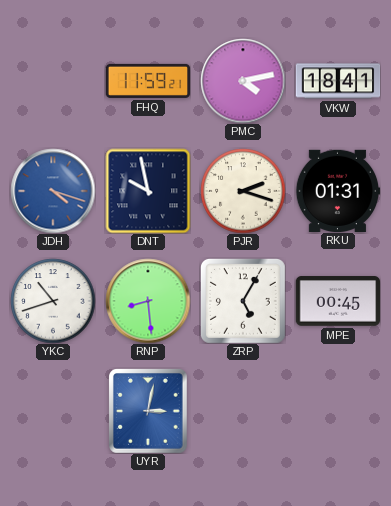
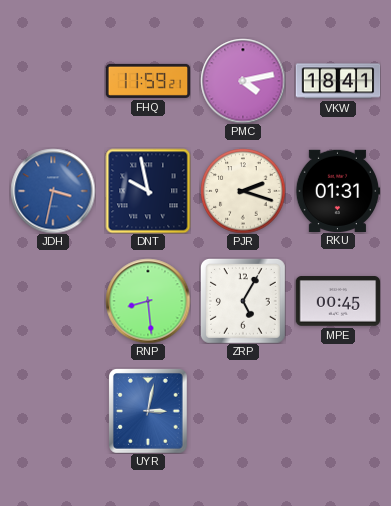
JDH: 4:18 -> 3:32 (53, 191)
YKC: 10:42 -> none (53, 301)
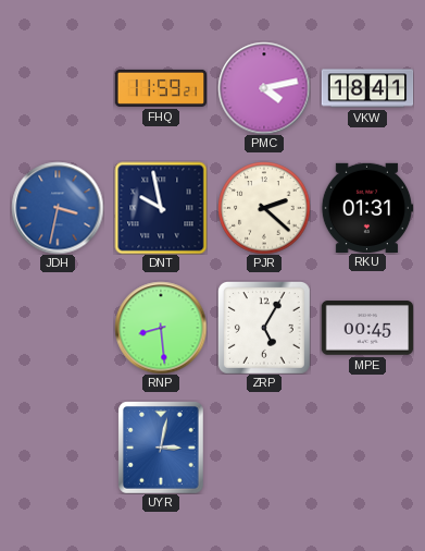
PJR: 2:18 -> 2:22 (264, 208)
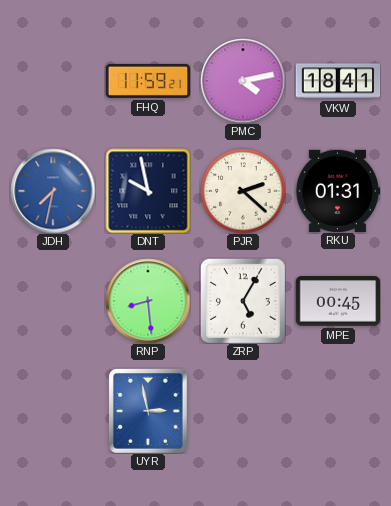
JDH: 3:32 -> 7:32 (53, 191)
UYR: 3:02 -> 2:58 (149, 411)
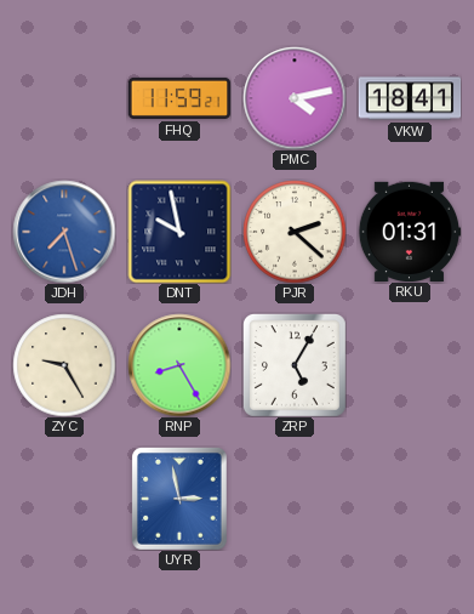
JDH: 7:32 -> 7:27 (64, 232)
ZYC: none -> 9:25 (64, 365)
RNP: 8:29 -> 8:25 (179, 365)
MPE: 00:45 -> none (338, 301)
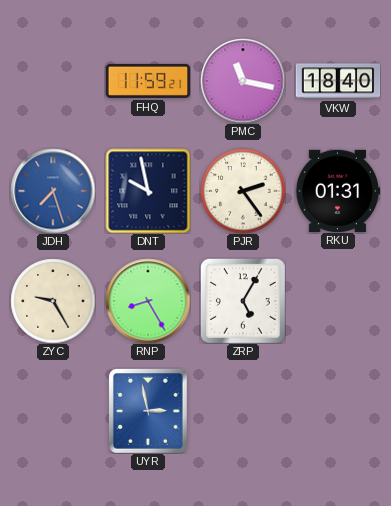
PMC: 4:13 -> 11:17 (243, 81)
VKW: 18:41 -> 18:40 (338, 81)
PJR: 2:22 -> 2:24 (243, 191)
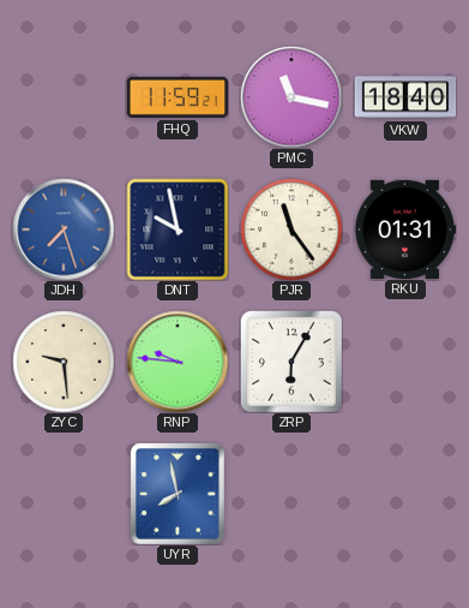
PJR: 2:24 -> 11:24 (291, 230)
ZYC: 9:25 -> 9:29 (64, 362)
RNP: 8:25 -> 9:46 (178, 362)
ZRP: 5:05 -> 6:05 (291, 362)
UYR: 2:58 -> 7:58 (179, 494)
